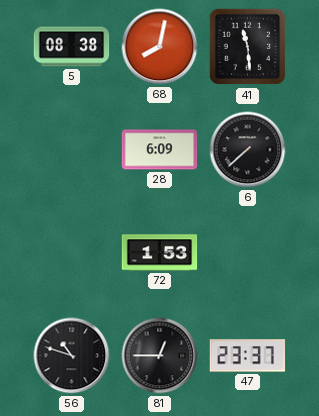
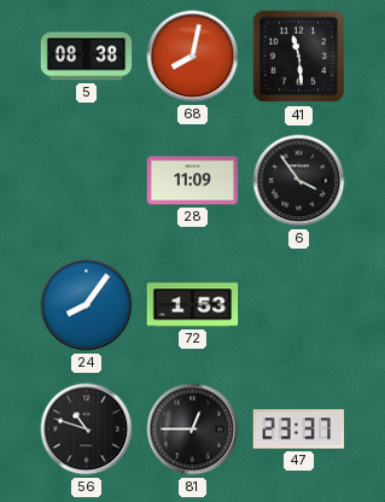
28: 6:09 -> 11:09 (193, 181)
6: 7:38 -> 3:54 (299, 181)
24: none -> 8:06 (87, 305)
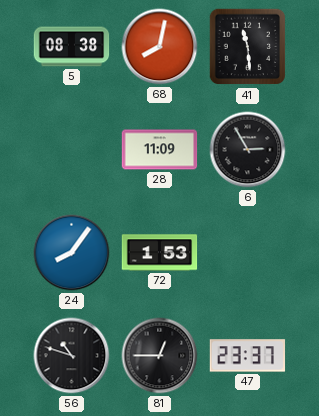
6: 3:54 -> 2:55 (248, 150)
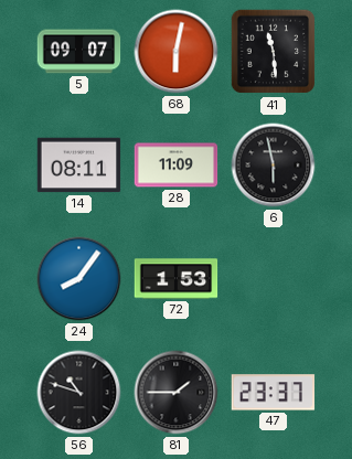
5: 08:38 -> 09:07 (79, 52)
68: 8:02 -> 6:02 (177, 52)
14: none -> 08:11 (79, 166)
6: 2:55 -> 5:58 (274, 166)
81: 12:45 -> 1:45 (177, 393)
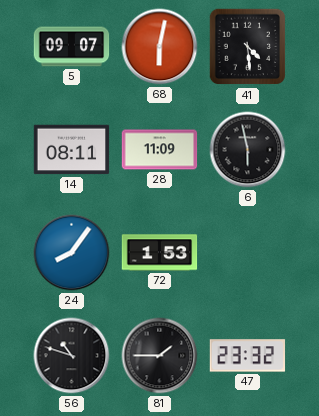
41: 11:29 -> 4:29 (248, 47)
47: 23:37 -> 23:32 (248, 356)
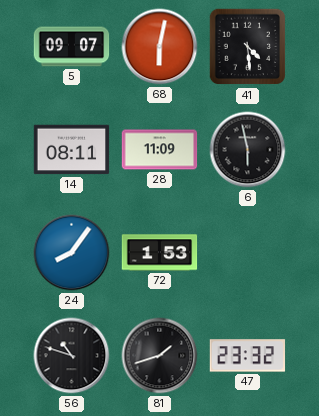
81: 1:45 -> 1:42 (160, 356)
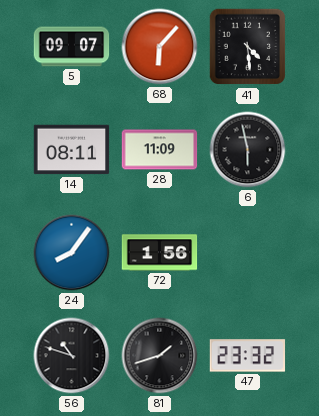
68: 6:02 -> 6:07 (160, 47)
72: 1:53 -> 1:56 (160, 253)
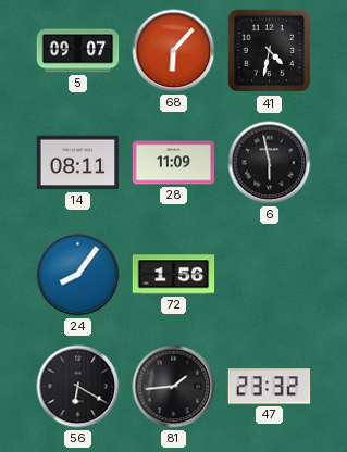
41: 4:29 -> 4:32 (270, 51)
56: 10:48 -> 6:20 (78, 387)
81: 1:42 -> 1:44 (174, 387)
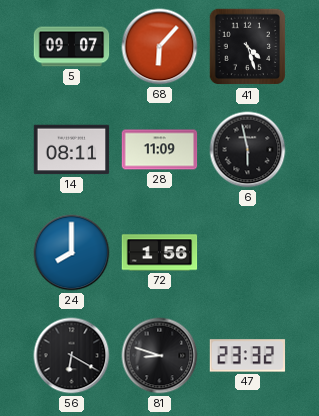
41: 4:32 -> 4:27 (248, 47)
24: 8:06 -> 8:00 (72, 253)
81: 1:44 -> 8:48 (160, 356)
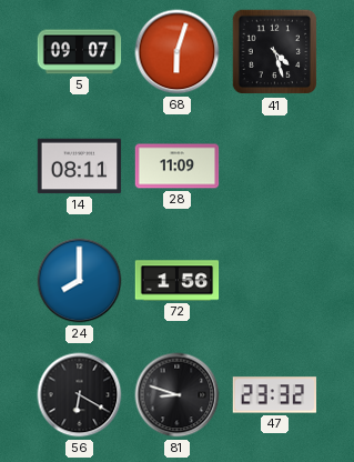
68: 6:07 -> 6:03 (178, 52)
6: 5:58 -> none (248, 150)
